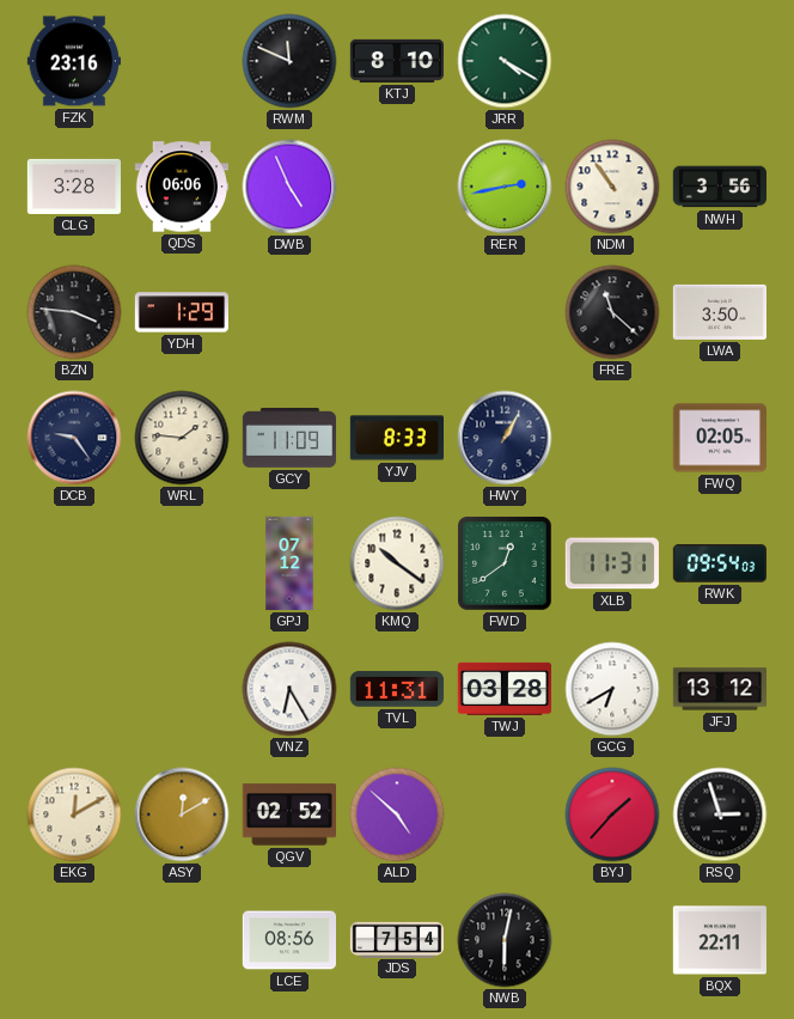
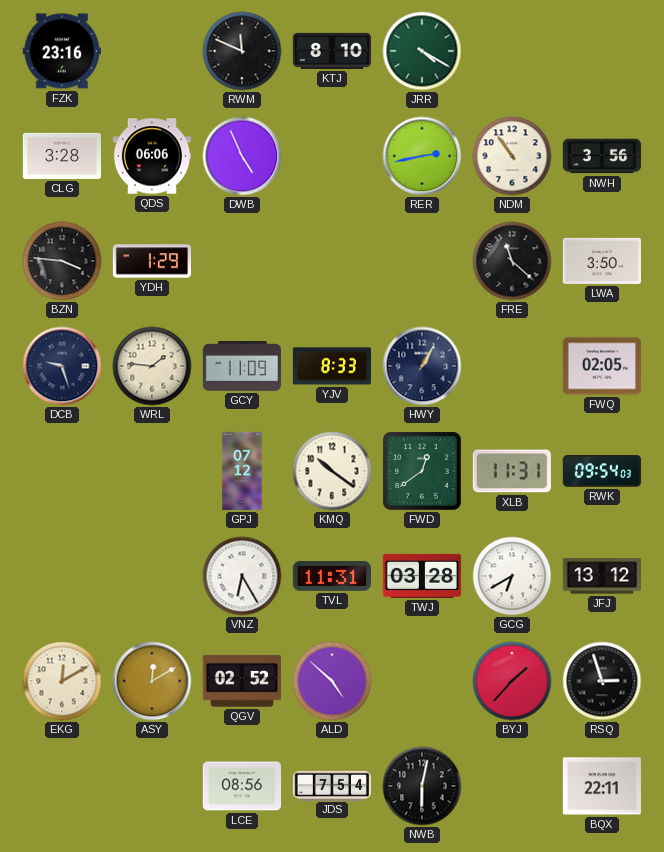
DCB: 9:24 -> 9:27 (62, 366)
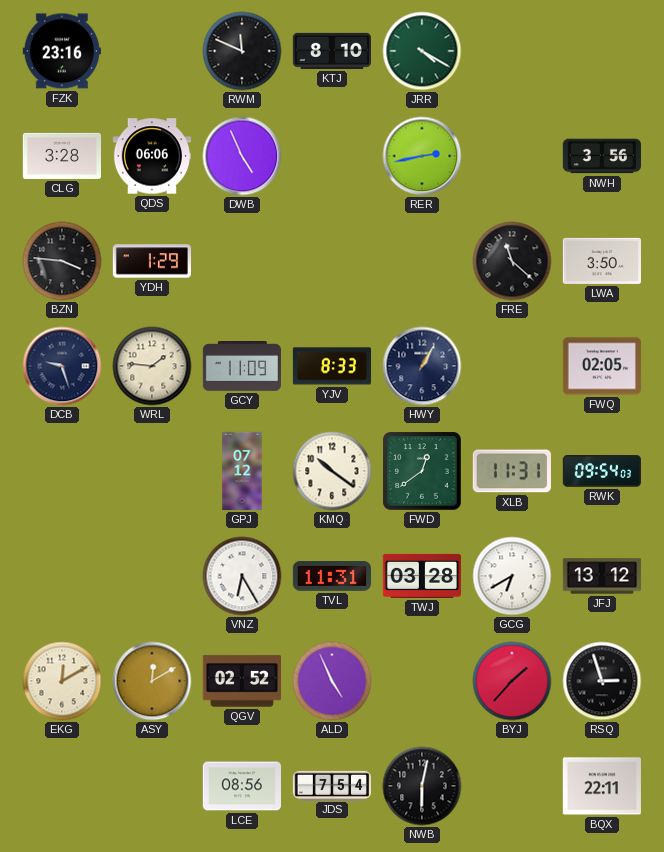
NDM: 10:54 -> none (512, 156)
ALD: 4:52 -> 4:56 (332, 681)
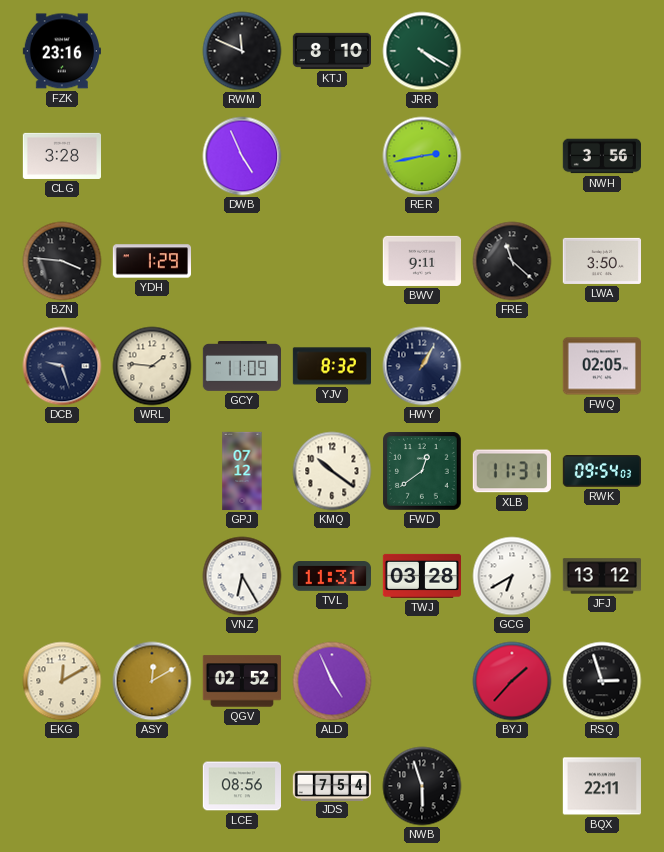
QDS: 06:06 -> none (151, 156)
BWV: none -> 9:11 (421, 261)
YJV: 8:33 -> 8:32 (331, 366)
NWB: 6:02 -> 5:57 (422, 786)
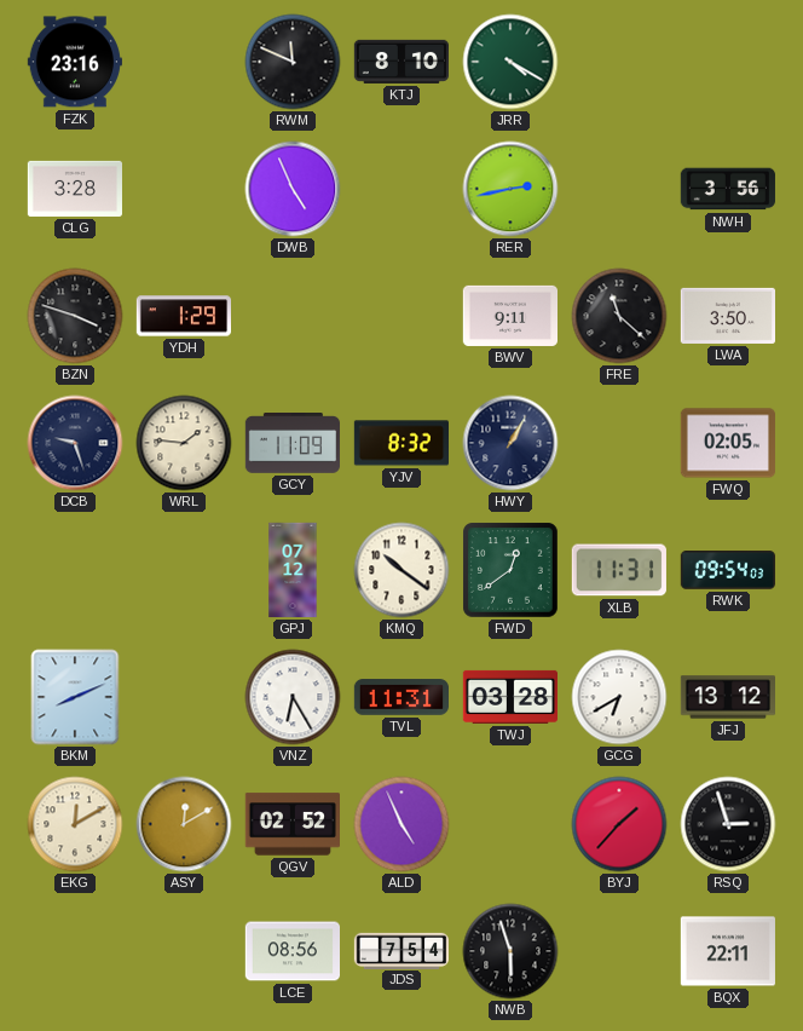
BZN: 3:46 -> 3:48 (75, 316)
BKM: none -> 8:11 (75, 697)
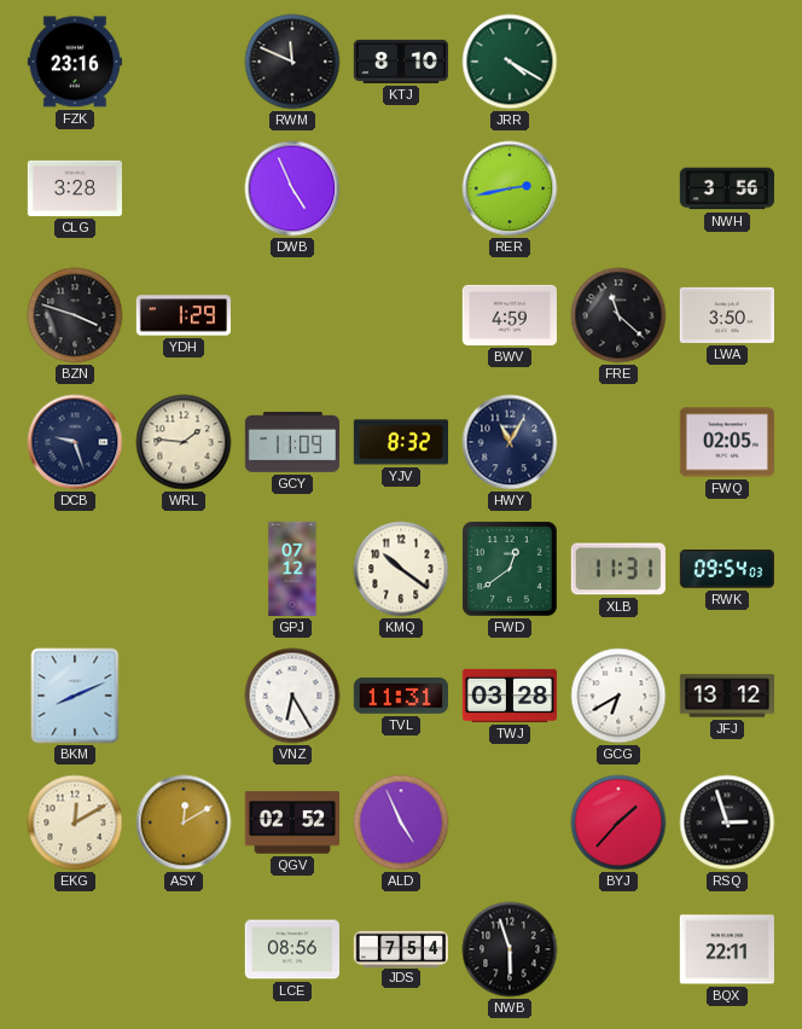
BWV: 9:11 -> 4:59 (508, 315)
HWY: 1:05 -> 11:05 (510, 442)
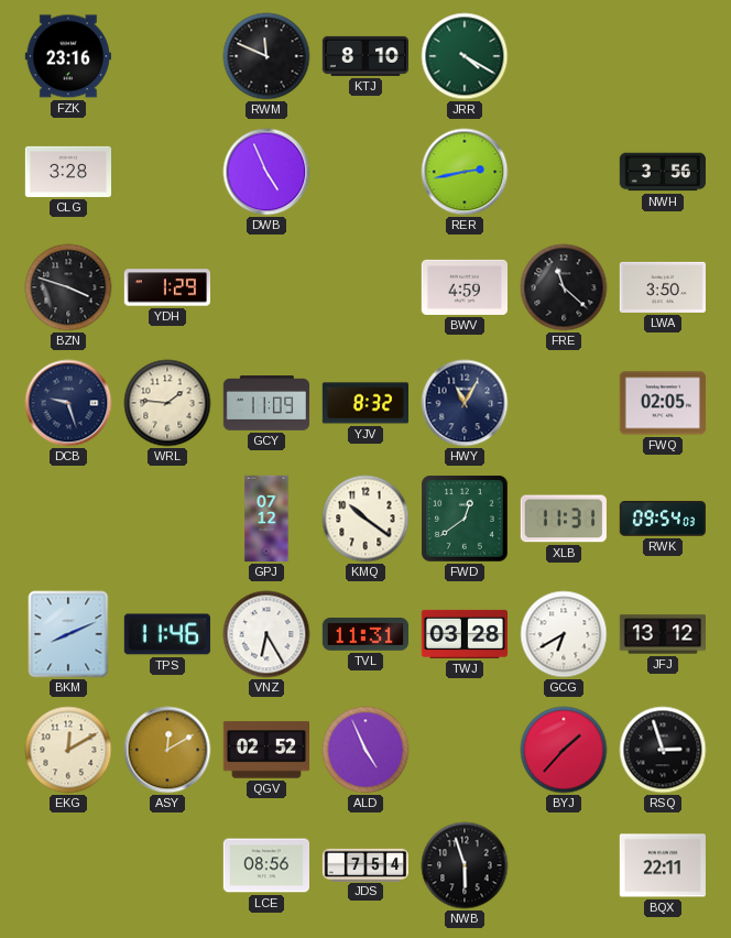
TPS: none -> 11:46 (167, 634)
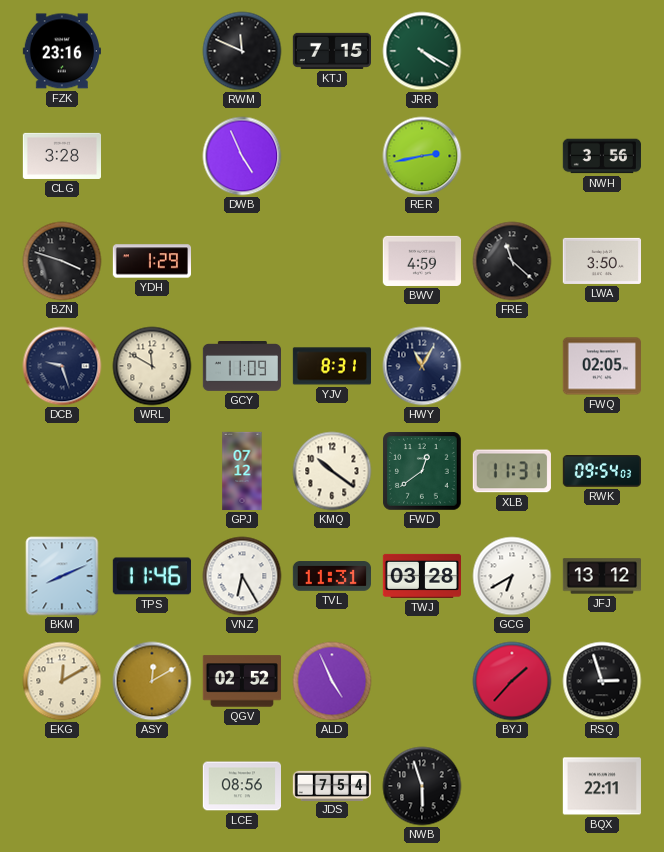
KTJ: 8:10 -> 7:15 (331, 51)
WRL: 1:46 -> 11:50 (152, 366)
YJV: 8:32 -> 8:31 (331, 366)
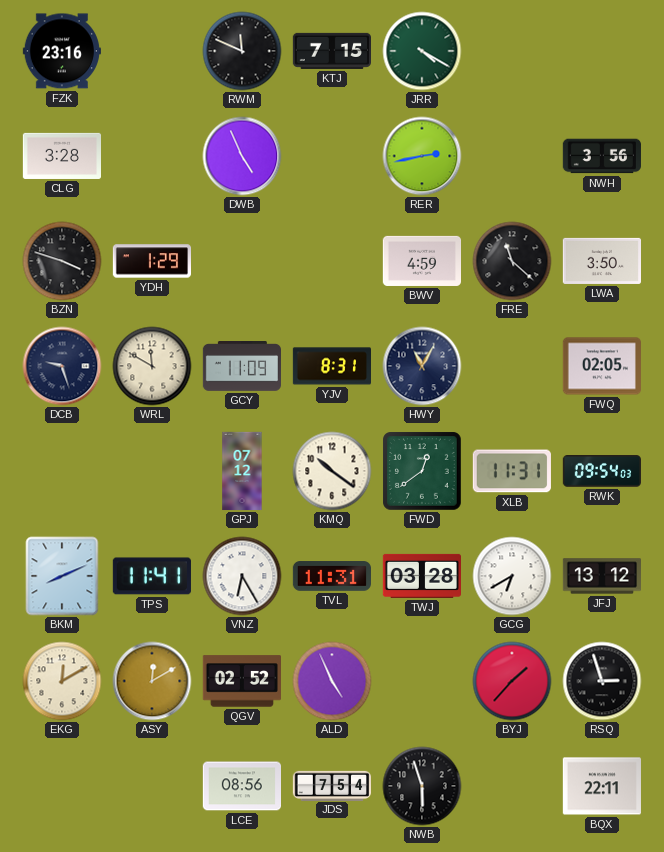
TPS: 11:46 -> 11:41 (152, 576)
